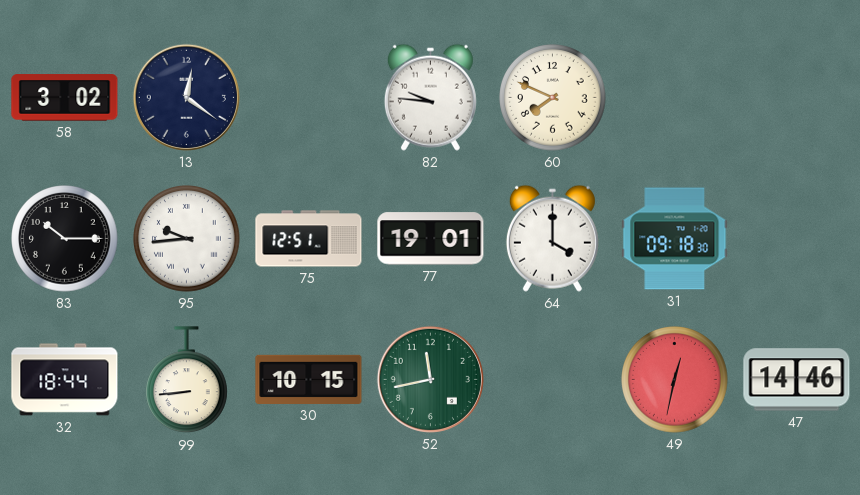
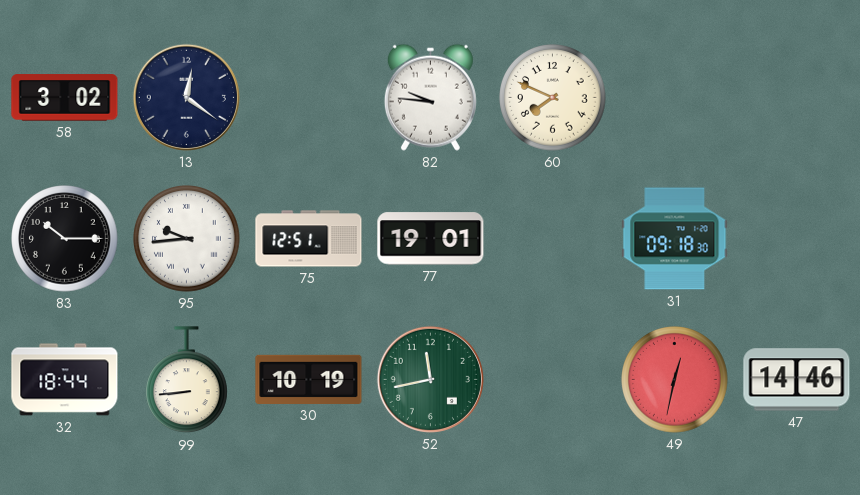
64: 4:00 -> none (552, 238)
30: 10:15 -> 10:19 (309, 379)
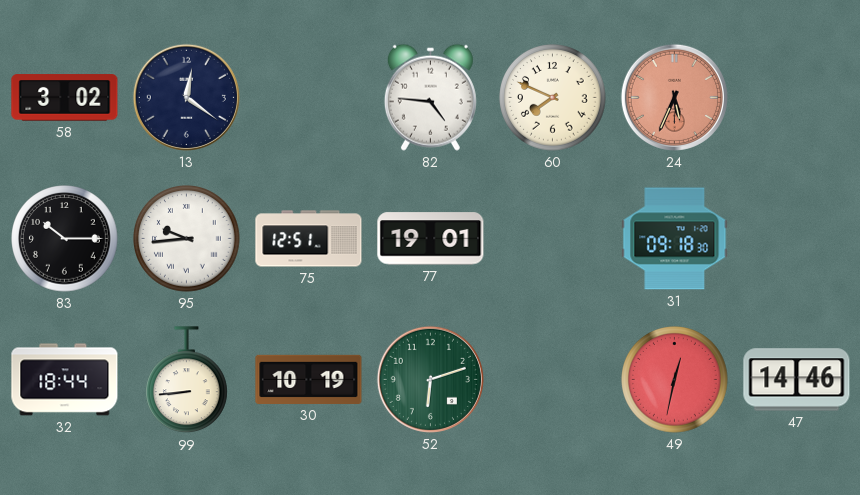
82: 9:46 -> 4:46 (430, 97)
24: none -> 5:34 (674, 97)
52: 11:43 -> 6:12 (430, 379)
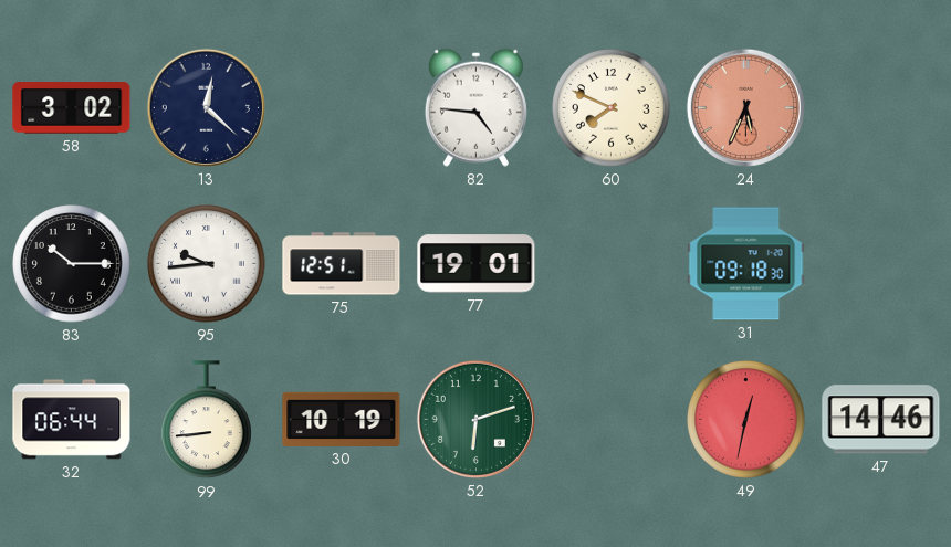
13: 12:21 -> 12:22 (206, 107)
32: 18:44 -> 06:44 (72, 420)
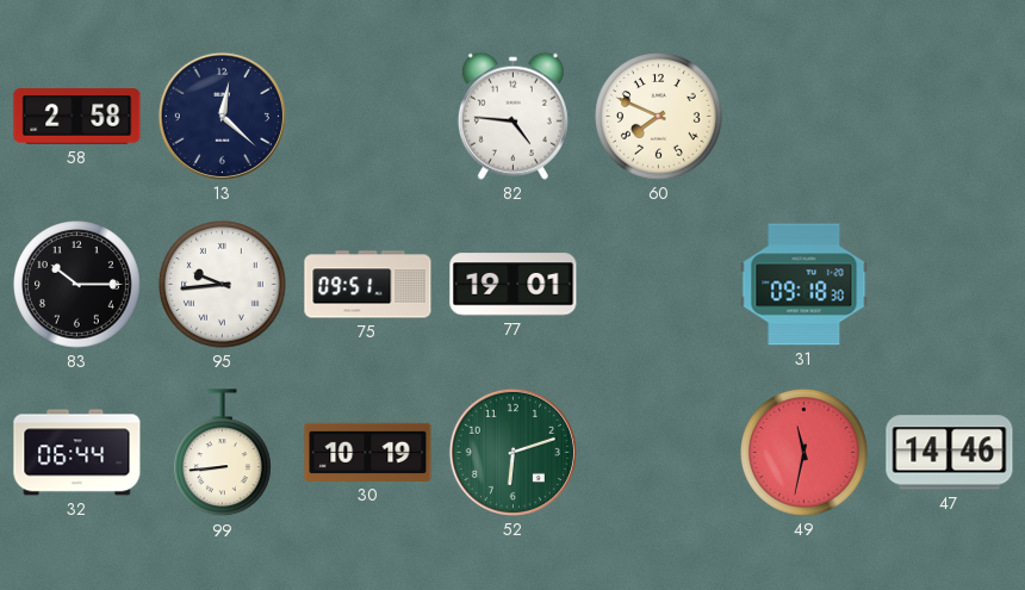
58: 3:02 -> 2:58 (77, 117)
24: 5:34 -> none (745, 107)
75: 12:51 -> 09:51 (368, 285)
49: 12:32 -> 11:32 (805, 453)
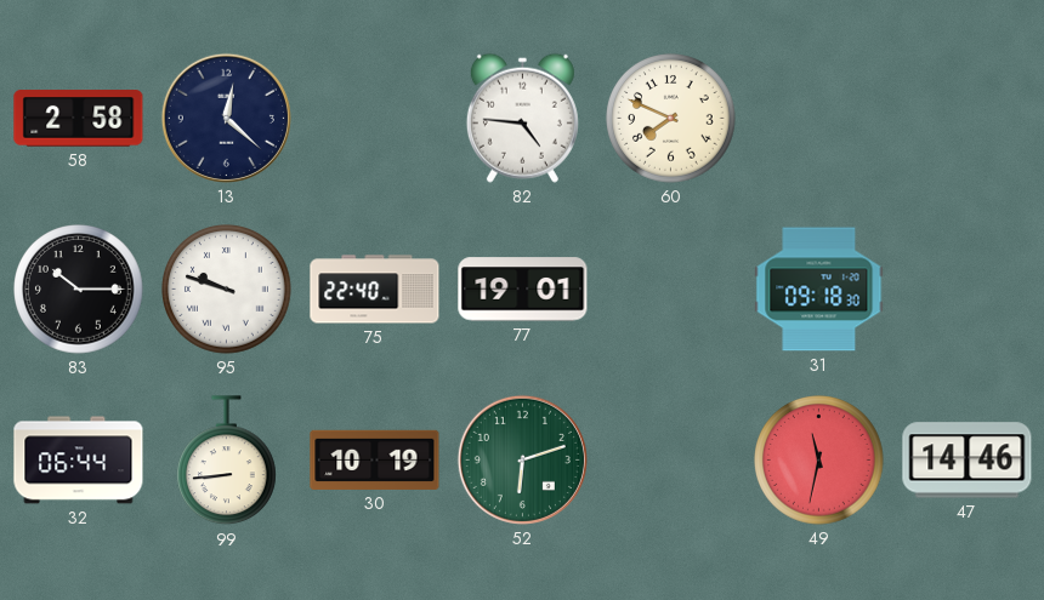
95: 9:44 -> 9:48 (227, 290)
75: 09:51 -> 22:40 (375, 290)
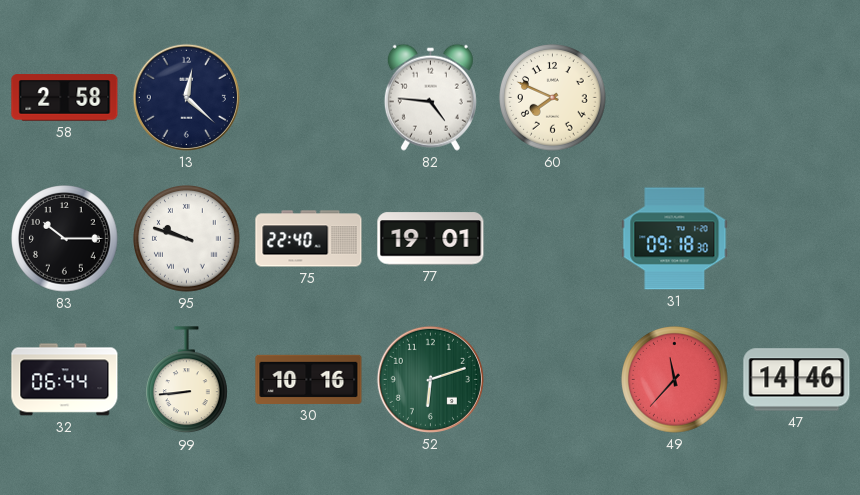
30: 10:19 -> 10:16 (309, 379)
49: 11:32 -> 11:37 (675, 380)
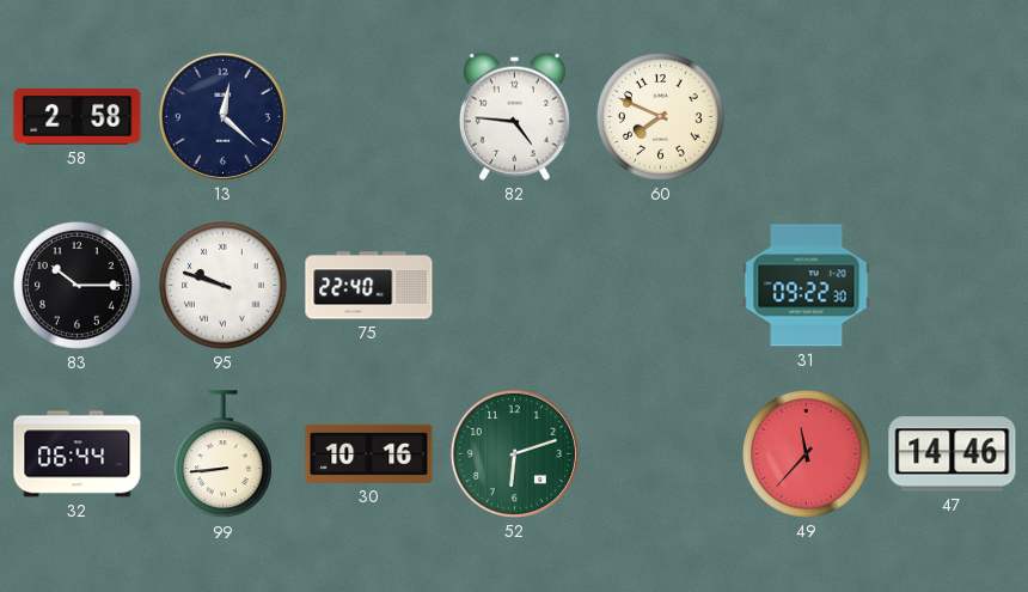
77: 19:01 -> none (431, 239)
31: 09:18 -> 09:22 (807, 286)
